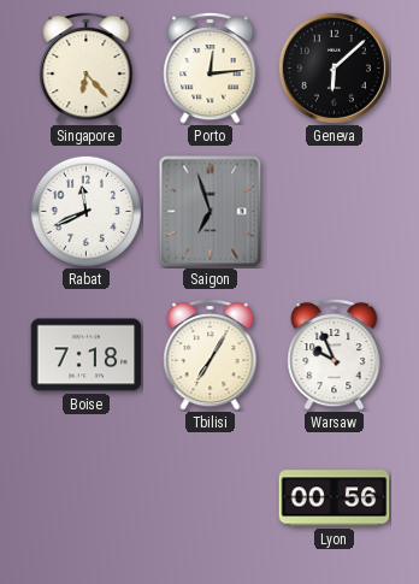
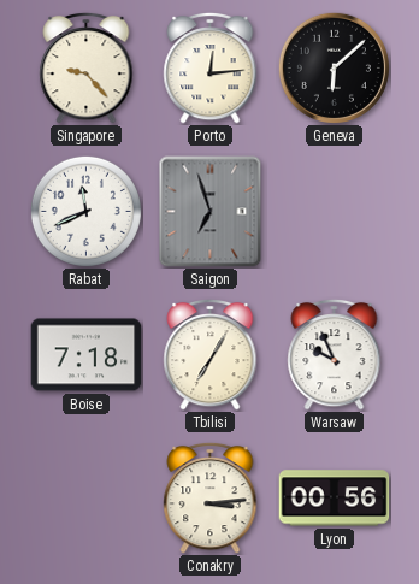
Singapore: 6:23 -> 9:23 (87, 67)
Conakry: none -> 3:14 (211, 497)
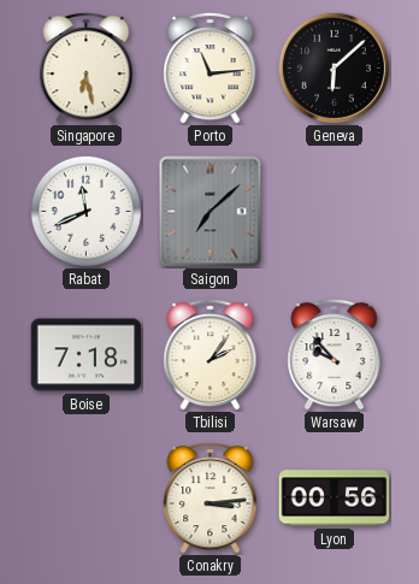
Singapore: 9:23 -> 6:28 (87, 67)
Porto: 12:14 -> 11:14 (211, 67)
Saigon: 6:57 -> 7:08 (211, 212)
Tbilisi: 7:05 -> 2:06 (211, 354)
Warsaw: 9:56 -> 9:53 (335, 354)
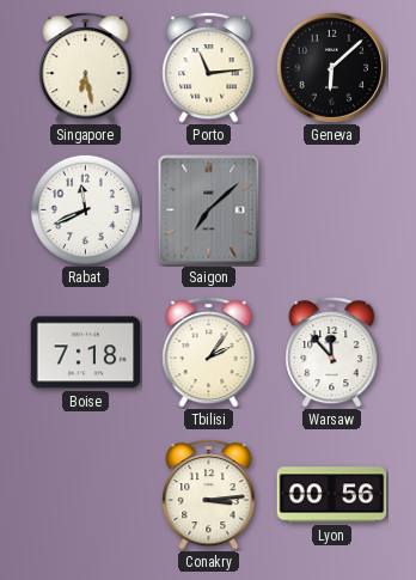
Warsaw: 9:53 -> 11:53 (332, 352)
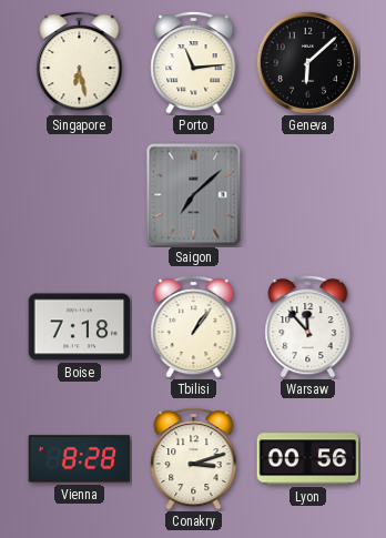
Rabat: 11:41 -> none (85, 209)
Tbilisi: 2:06 -> 1:06 (194, 326)
Vienna: none -> 8:28 (80, 459)
Conakry: 3:14 -> 3:12 (194, 458)
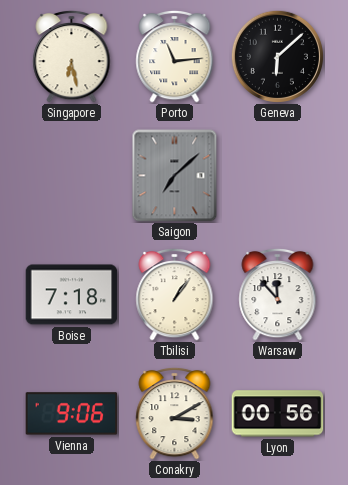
Vienna: 8:28 -> 9:06 (72, 414)
Conakry: 3:12 -> 3:10 (175, 413)
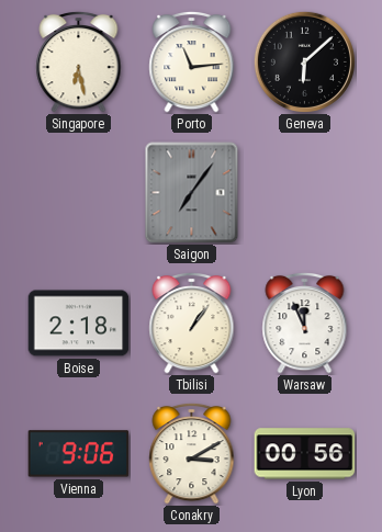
Saigon: 7:08 -> 7:06 (192, 193)
Boise: 7:18 -> 2:18 (79, 324)
Warsaw: 11:53 -> 11:56 (305, 322)
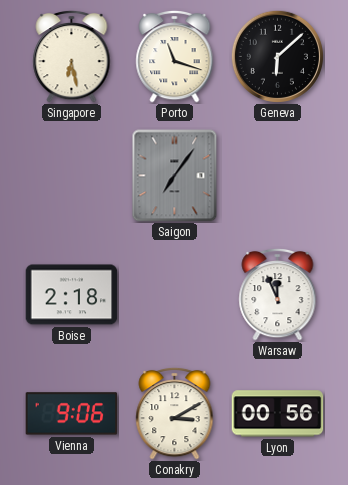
Porto: 11:14 -> 11:18 (175, 56)
Tbilisi: 1:06 -> none (192, 322)
